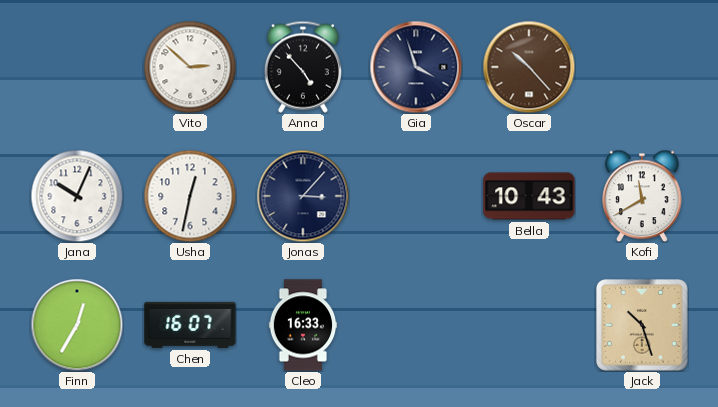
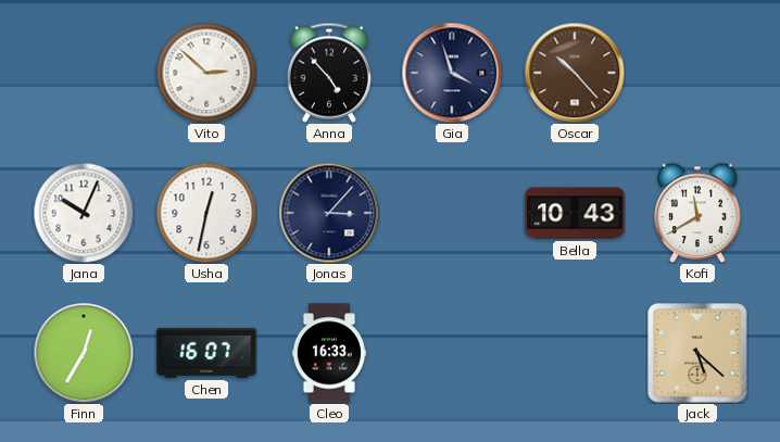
Jack: 10:27 -> 5:22 (697, 353)
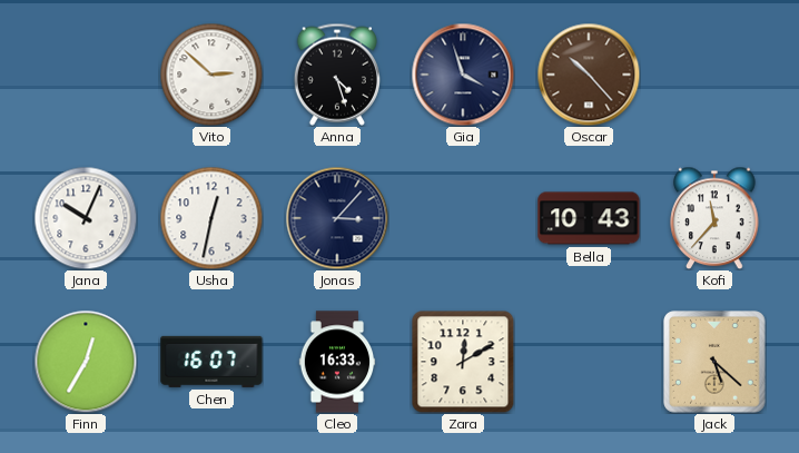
Anna: 4:53 -> 4:27 (337, 75)
Kofi: 11:40 -> 11:37 (714, 218)
Zara: none -> 12:10 (463, 362)
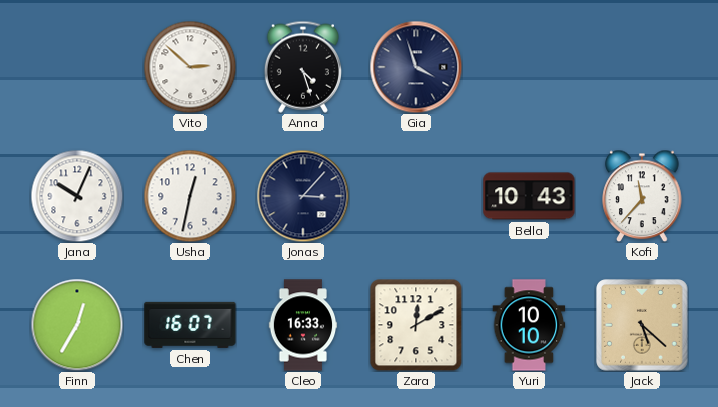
Oscar: 10:23 -> none (589, 75)
Yuri: none -> 10:10 (529, 325)
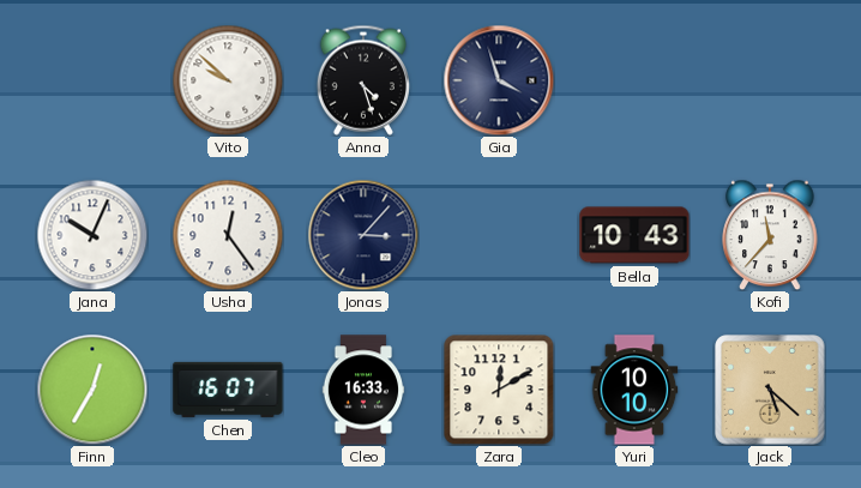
Vito: 2:52 -> 9:52 (228, 80)
Usha: 12:32 -> 12:24 (228, 235)
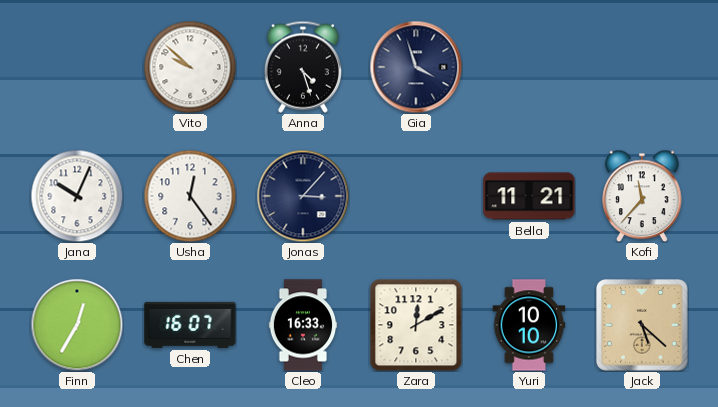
Bella: 10:43 -> 11:21 (529, 196)
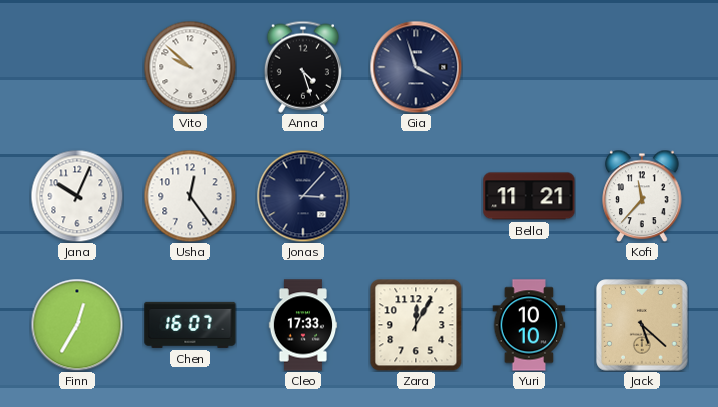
Cleo: 16:33 -> 17:33 (303, 325)
Zara: 12:10 -> 12:05 (416, 325)
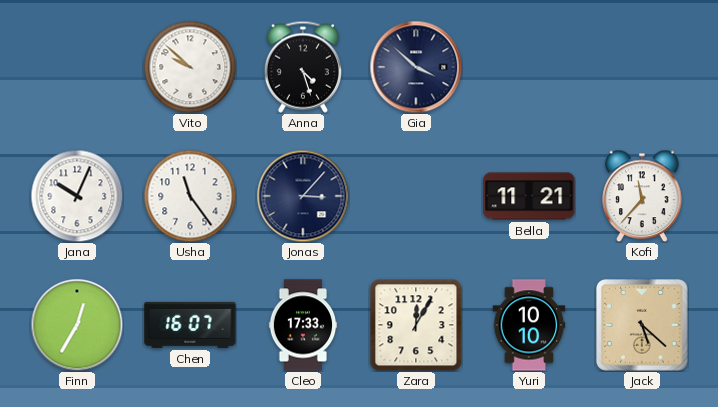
Gia: 3:57 -> 3:52 (416, 67)
Usha: 12:24 -> 11:24 (190, 196)
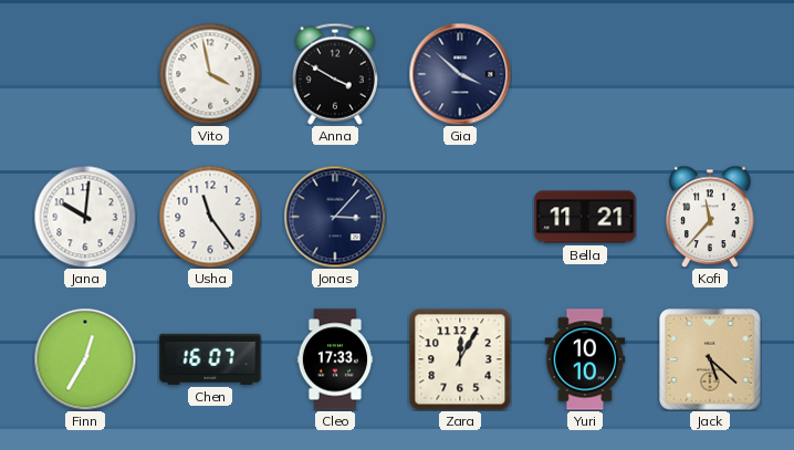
Vito: 9:52 -> 3:58 (210, 74)
Anna: 4:27 -> 3:50 (335, 74)
Jana: 10:04 -> 10:01 (85, 217)
